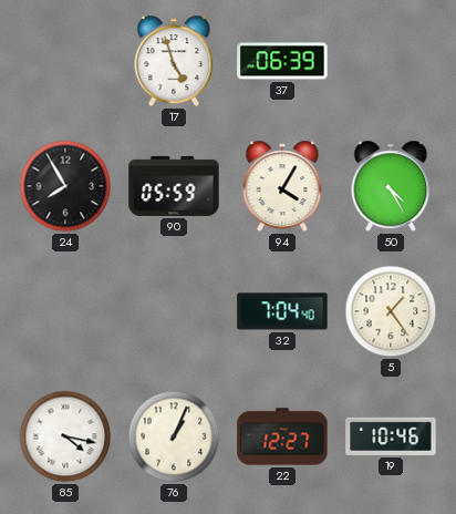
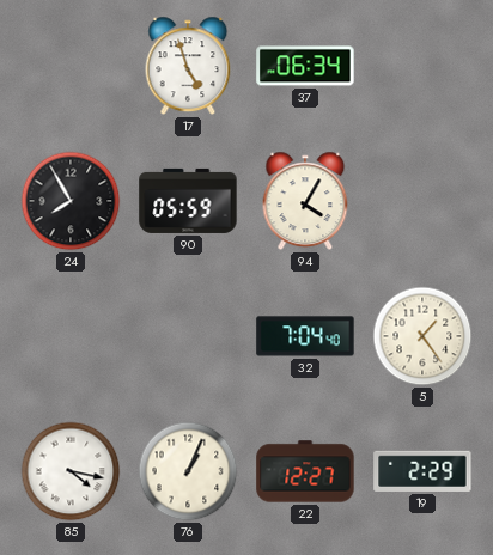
37: 06:39 -> 06:34 (305, 66)
50: 4:25 -> none (391, 186)
19: 10:46 -> 2:29 (422, 471)
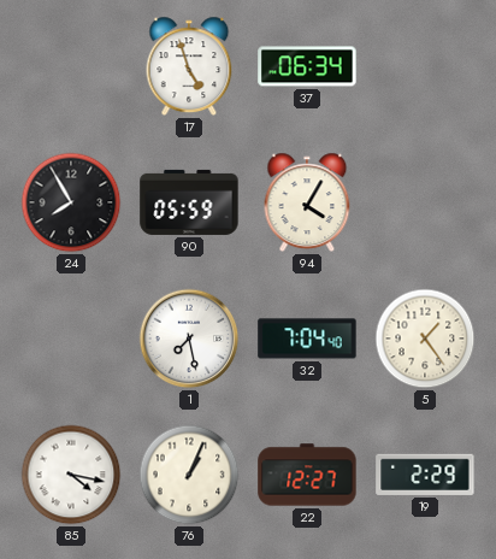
1: none -> 7:28 (189, 339)
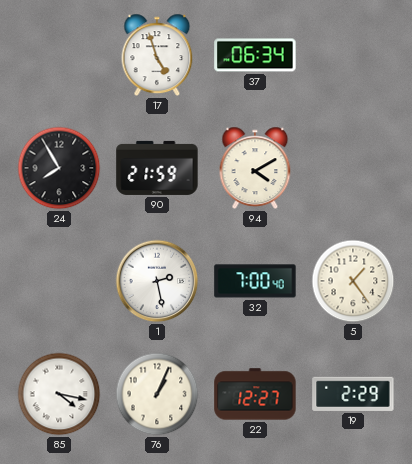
90: 05:59 -> 21:59 (157, 168)
94: 4:05 -> 4:10 (255, 168)
1: 7:28 -> 2:28 (157, 281)
32: 7:04 -> 7:00 (255, 281)
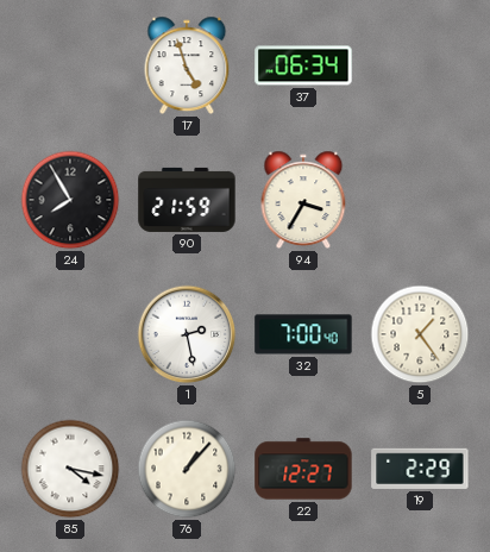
94: 4:10 -> 3:35 (303, 200)
76: 1:04 -> 1:07 (187, 469)
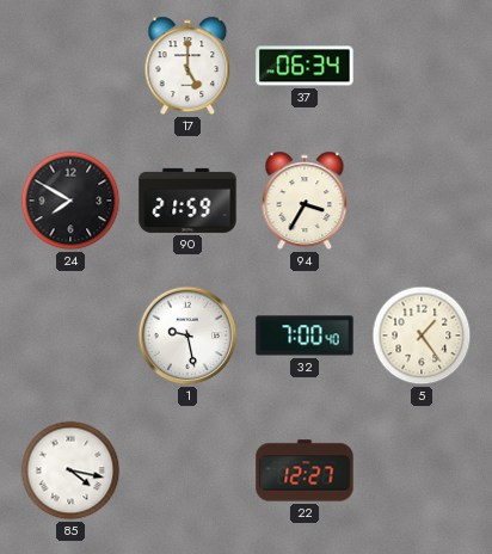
17: 4:57 -> 5:00 (187, 66)
24: 7:55 -> 7:50 (70, 201)
1: 2:28 -> 9:28 (187, 336)
76: 1:07 -> none (187, 469)
19: 2:29 -> none (420, 469)
